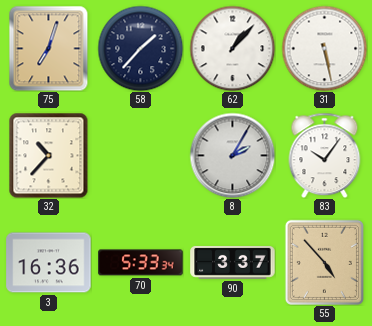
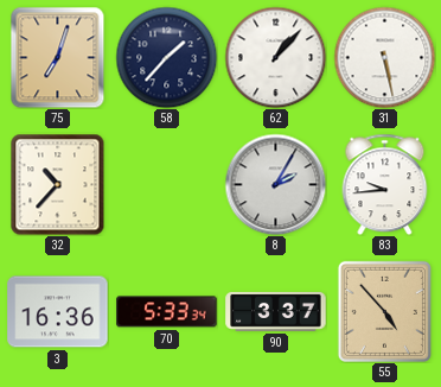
83: 10:06 -> 9:44 (385, 184)
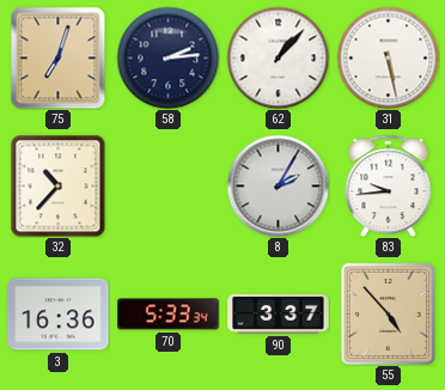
58: 1:37 -> 2:14 (167, 57)
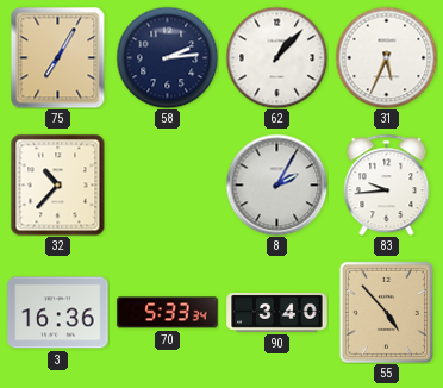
75: 7:03 -> 7:05 (58, 57)
31: 5:28 -> 5:34 (386, 57)
90: 3:37 -> 3:40 (277, 312)
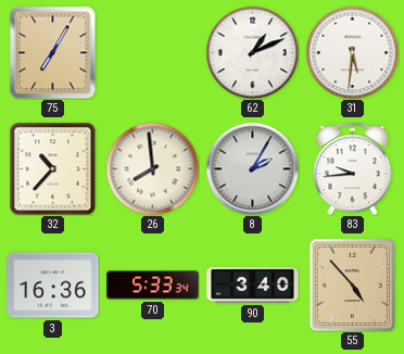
58: 2:14 -> none (167, 57)
62: 1:07 -> 1:11 (252, 52)
31: 5:34 -> 5:31 (352, 52)
26: none -> 7:59 (152, 168)
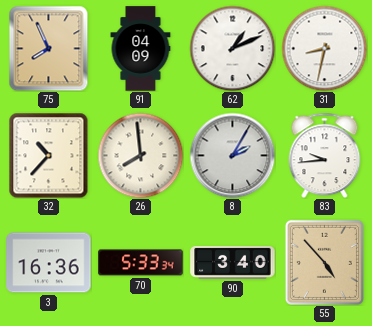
75: 7:05 -> 7:56 (49, 48)
91: none -> 04:09 (141, 49)
31: 5:31 -> 8:32 (324, 48)
